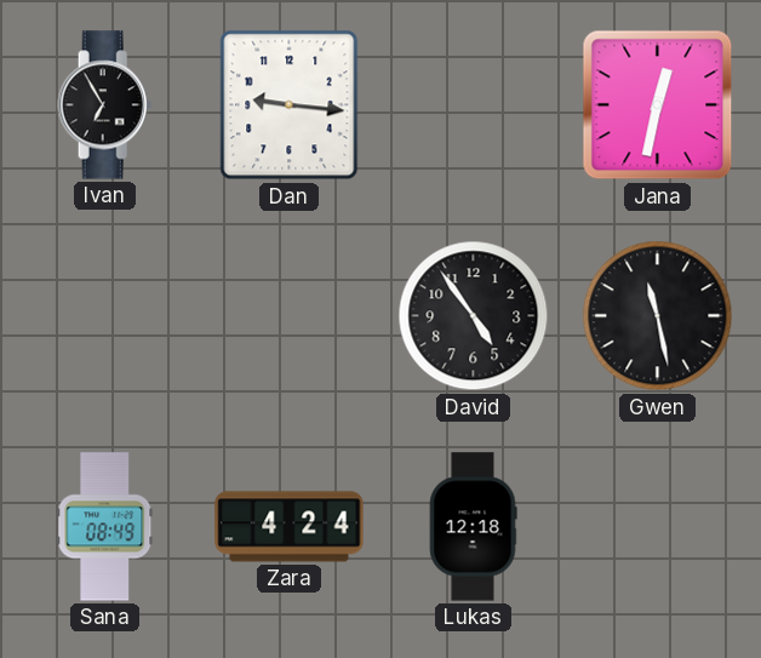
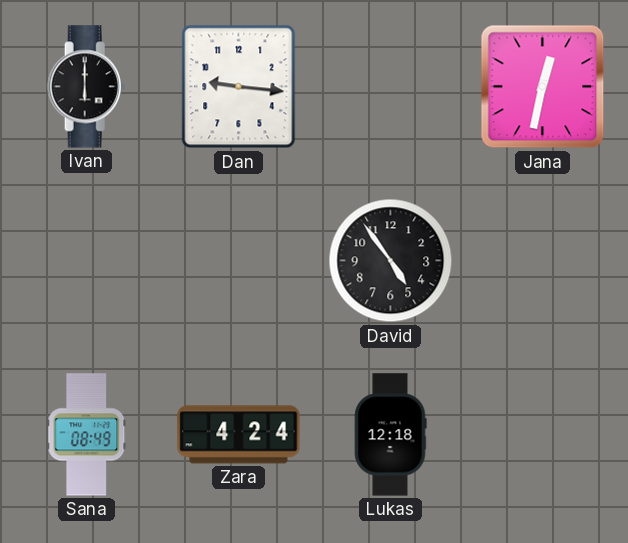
Ivan: 6:55 -> 6:00 (87, 87)
Gwen: 11:28 -> none (658, 316)
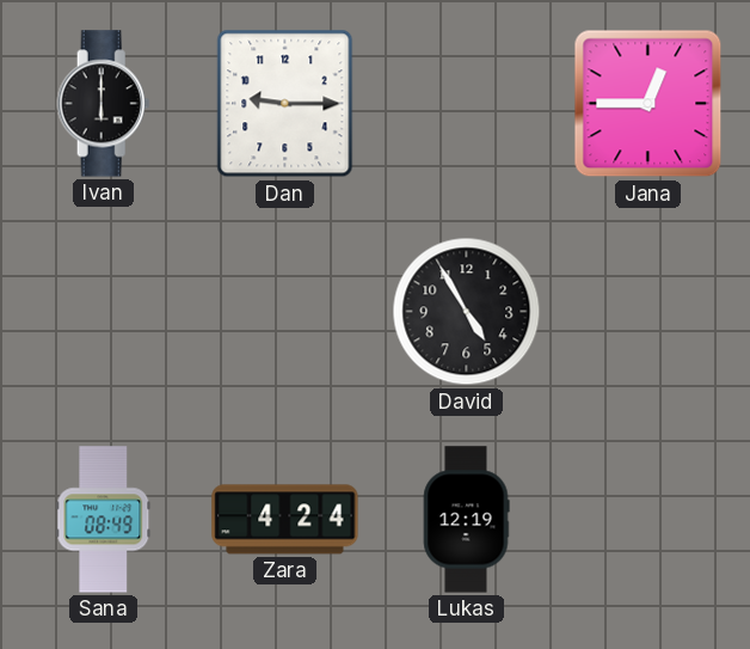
Dan: 9:16 -> 9:15 (285, 104)
Jana: 12:32 -> 12:45 (648, 104)
David: 4:54 -> 4:55 (467, 312)
Lukas: 12:18 -> 12:19 (466, 520)
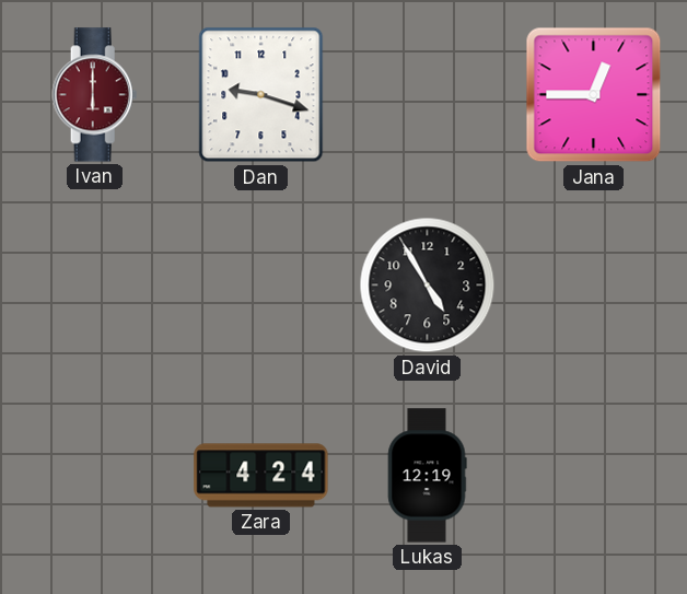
Ivan dial: black -> burgundy (95, 95)
Dan: 9:15 -> 9:18 (261, 95)
Sana: 08:49 -> none (104, 520)
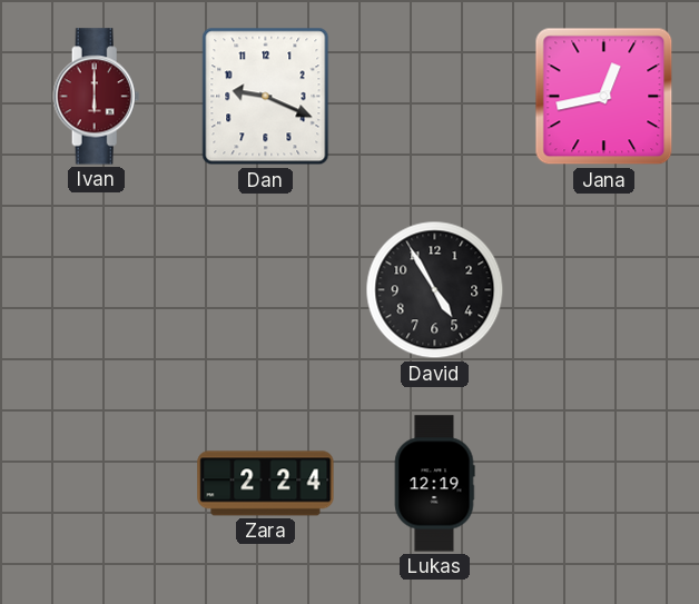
Dan: 9:18 -> 9:19 (266, 97)
Jana: 12:45 -> 12:43 (604, 97)
Zara: 4:24 -> 2:24 (266, 484)
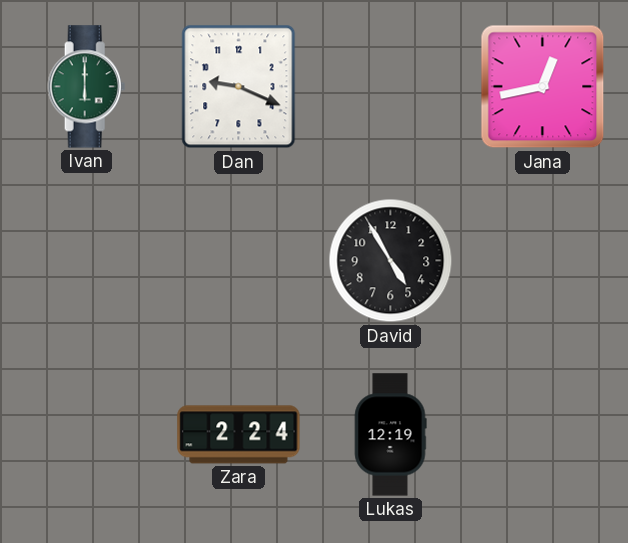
Ivan dial: burgundy -> green (87, 87)
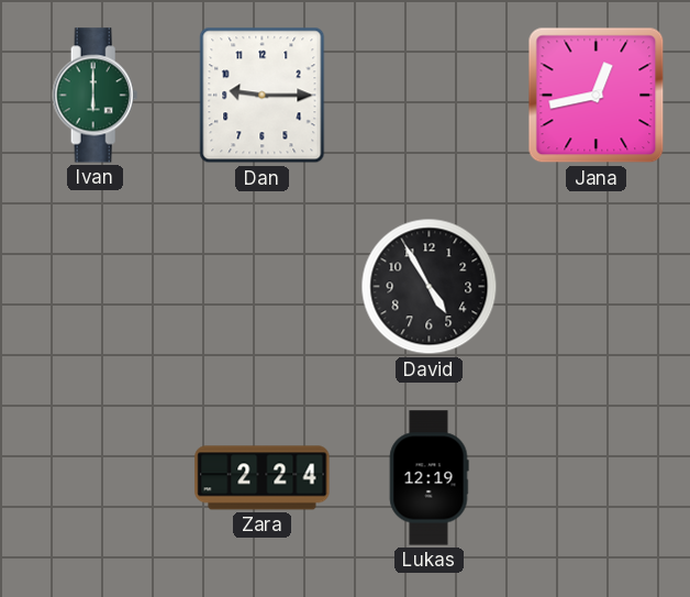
Dan: 9:19 -> 9:15 (263, 96)
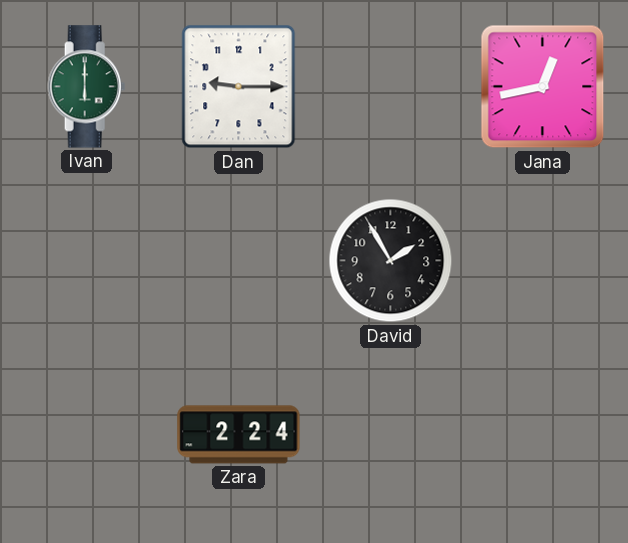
David: 4:55 -> 1:55 (391, 261)
Lukas: 12:19 -> none (429, 478)
